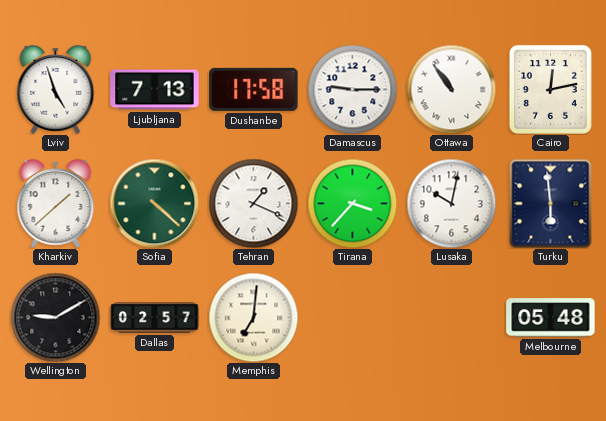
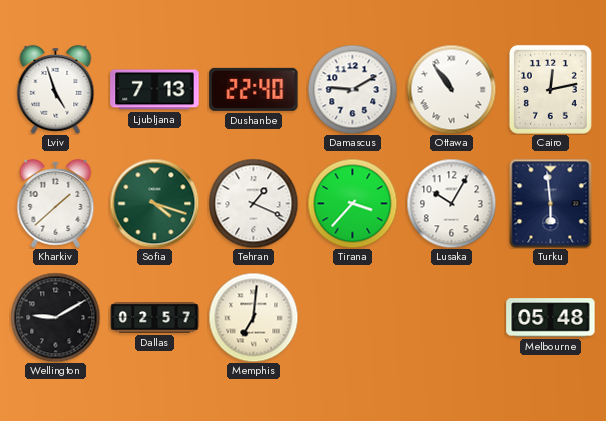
Dushanbe: 17:58 -> 22:40 (254, 89)
Damascus: 9:15 -> 9:10 (352, 89)
Sofia: 4:22 -> 4:18 (154, 203)
Lusaka: 10:02 -> 10:05 (451, 203)
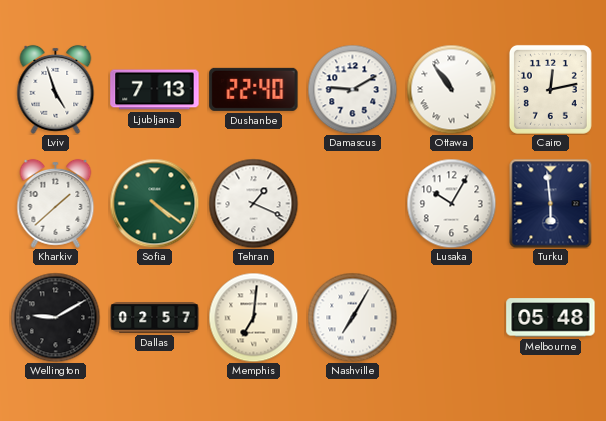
Sofia: 4:18 -> 4:21 (154, 203)
Tirana: 3:37 -> none (352, 203)
Nashville: none -> 7:05 (352, 317)
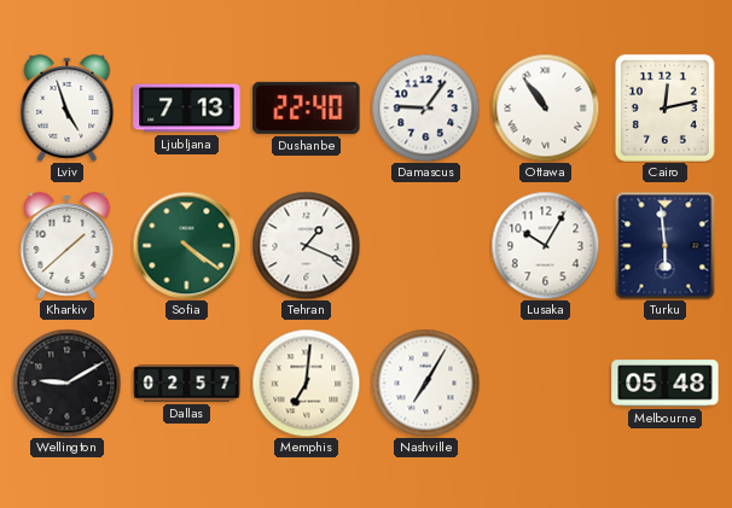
Damascus: 9:10 -> 9:06 (425, 107)
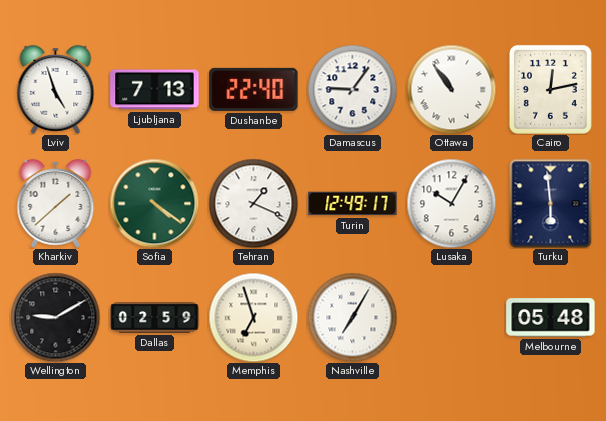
Turin: none -> 12:49 (353, 204)
Dallas: 02:57 -> 02:59 (155, 318)
Memphis: 7:01 -> 6:57 (253, 317)
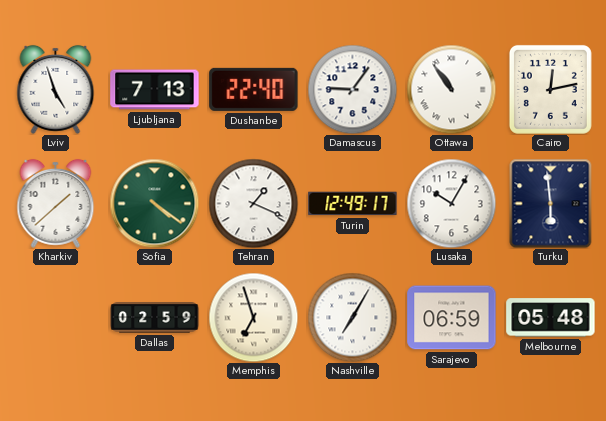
Wellington: 9:10 -> none (55, 317)
Sarajevo: none -> 06:59 (452, 318)
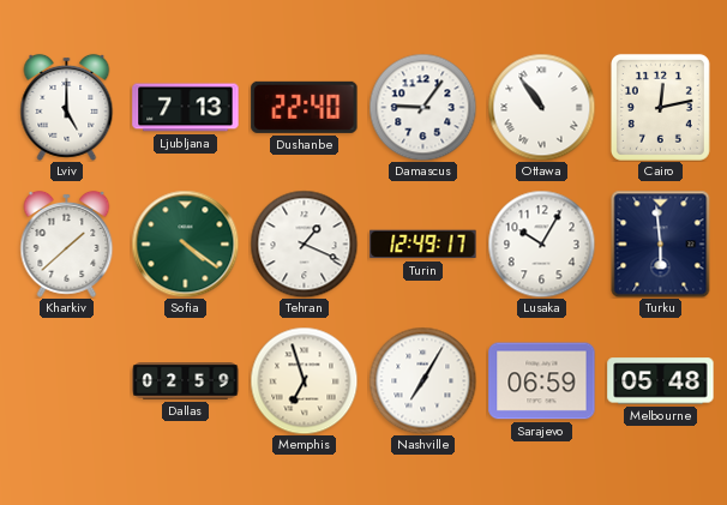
Lviv: 4:57 -> 5:00 (67, 107)
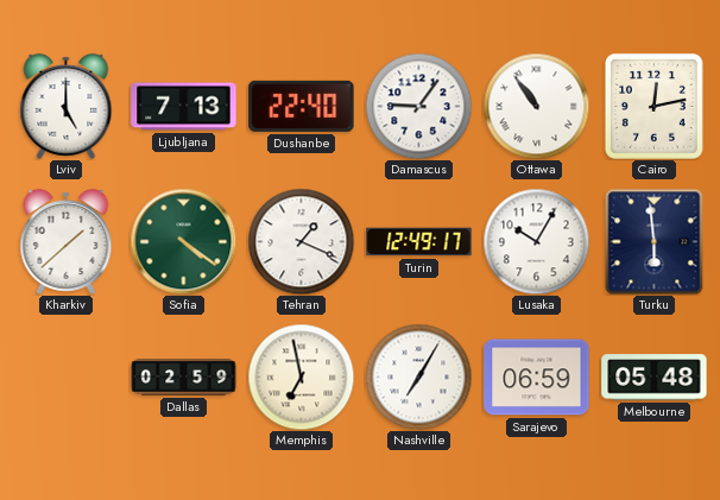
Memphis: 6:57 -> 6:58 (301, 376)
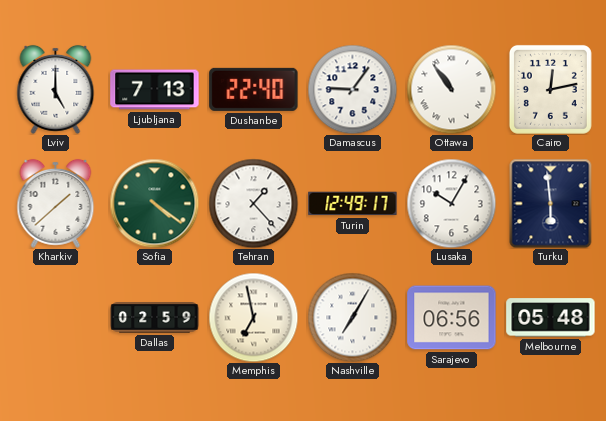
Tehran: 1:19 -> 1:23 (253, 203)
Sarajevo: 06:59 -> 06:56 (452, 318)
